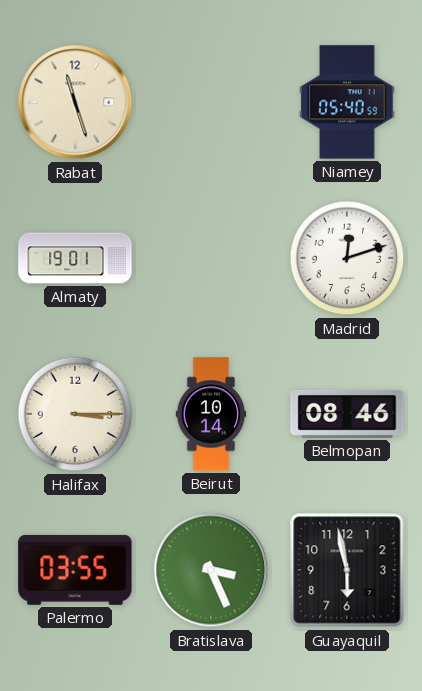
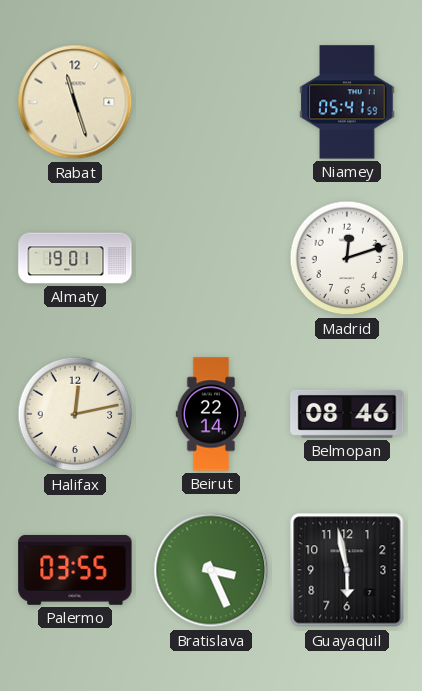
Niamey: 05:40 -> 05:41 (347, 102)
Halifax: 3:15 -> 12:13 (75, 414)
Beirut: 10:14 -> 22:14 (211, 414)
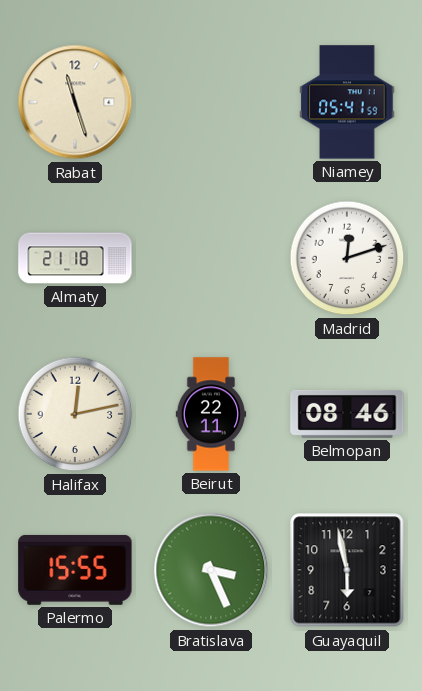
Almaty: 19:01 -> 21:18 (75, 258)
Beirut: 22:14 -> 22:11 (211, 414)
Palermo: 03:55 -> 15:55 (75, 570)
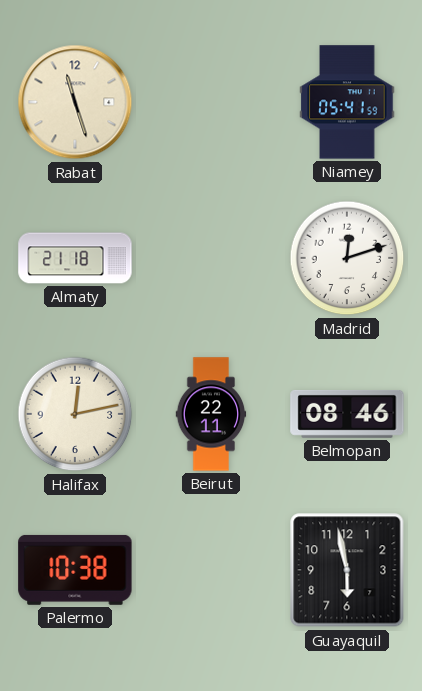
Palermo: 15:55 -> 10:38 (75, 570)
Bratislava: 3:26 -> none (211, 570)
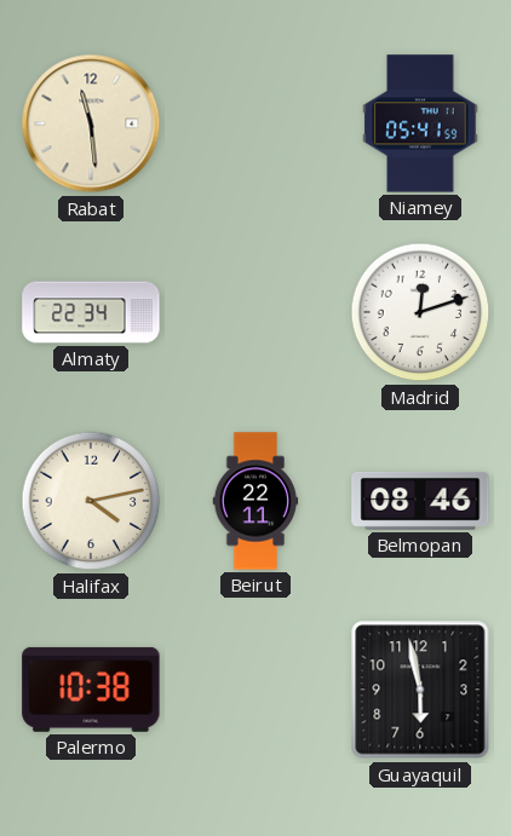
Rabat: 11:27 -> 11:29 (91, 123)
Almaty: 21:18 -> 22:34 (91, 312)
Halifax: 12:13 -> 4:13 (91, 501)
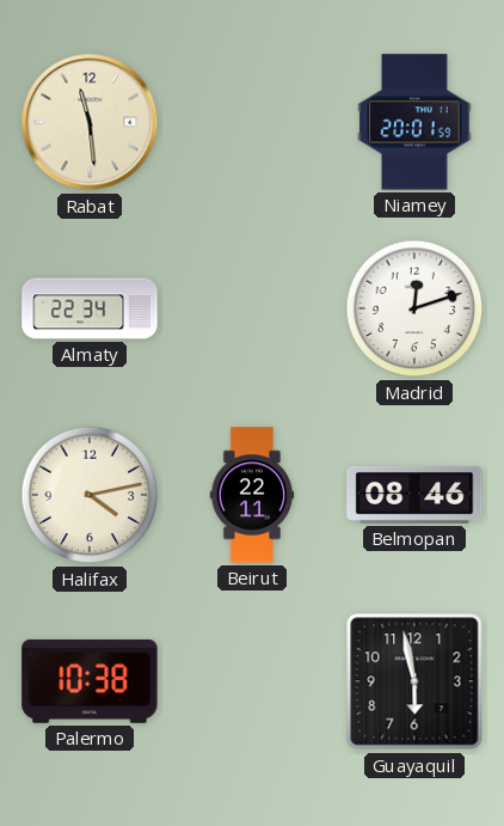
Niamey: 05:41 -> 20:01 (414, 122)
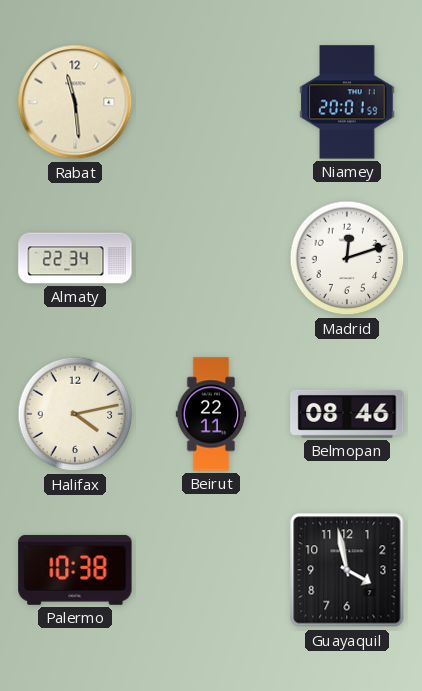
Guayaquil: 5:58 -> 3:58 (347, 570)
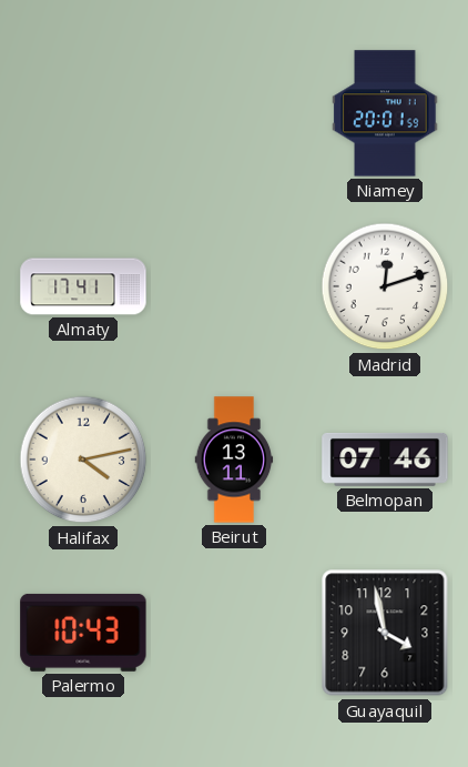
Rabat: 11:29 -> none (75, 102)
Almaty: 22:34 -> 17:41 (83, 286)
Beirut: 22:11 -> 13:11 (234, 460)
Belmopan: 08:46 -> 07:46 (385, 460)
Palermo: 10:38 -> 10:43 (83, 633)
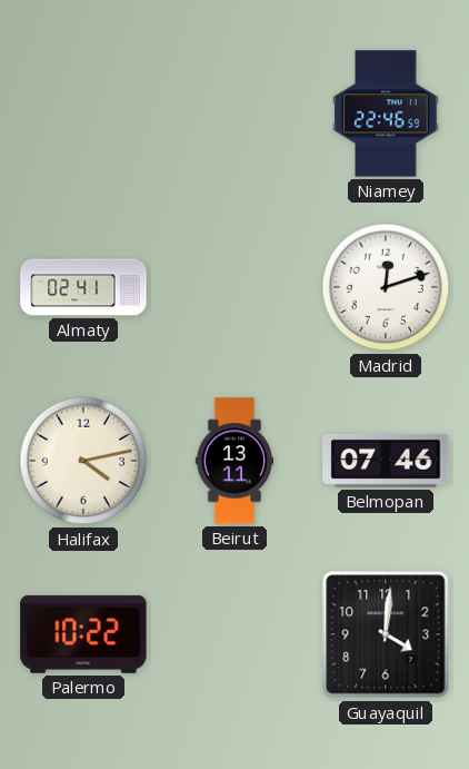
Niamey: 20:01 -> 22:46 (386, 114)
Almaty: 17:41 -> 02:41 (83, 287)
Palermo: 10:43 -> 10:22 (83, 634)
Guayaquil: 3:58 -> 4:01 (386, 634)
